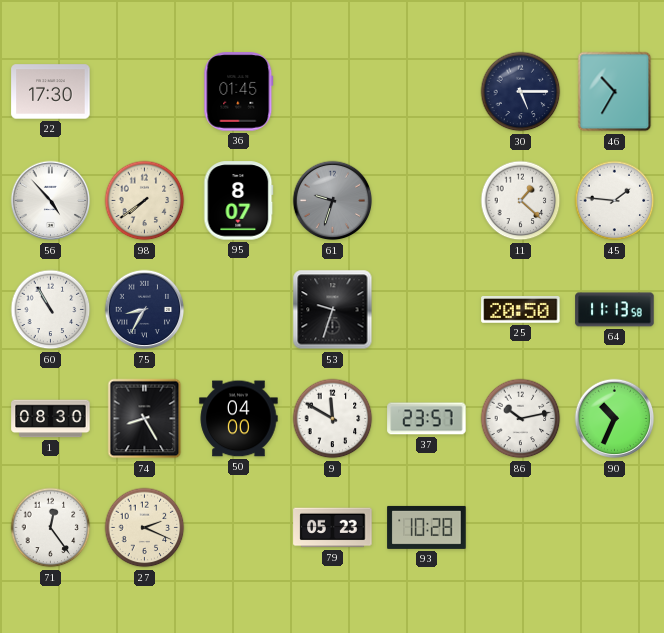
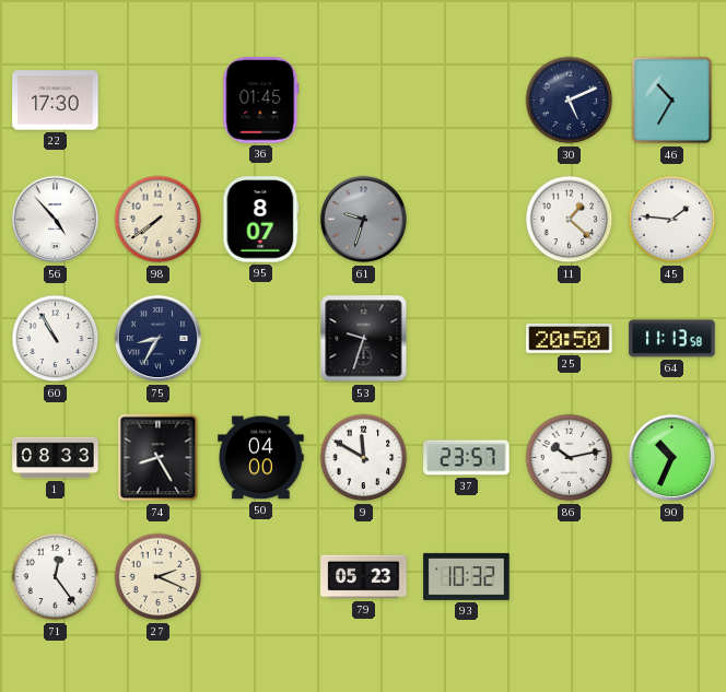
30: 5:15 -> 5:11 (570, 101)
1: 08:30 -> 08:33 (56, 458)
93: 10:28 -> 10:32 (467, 576)
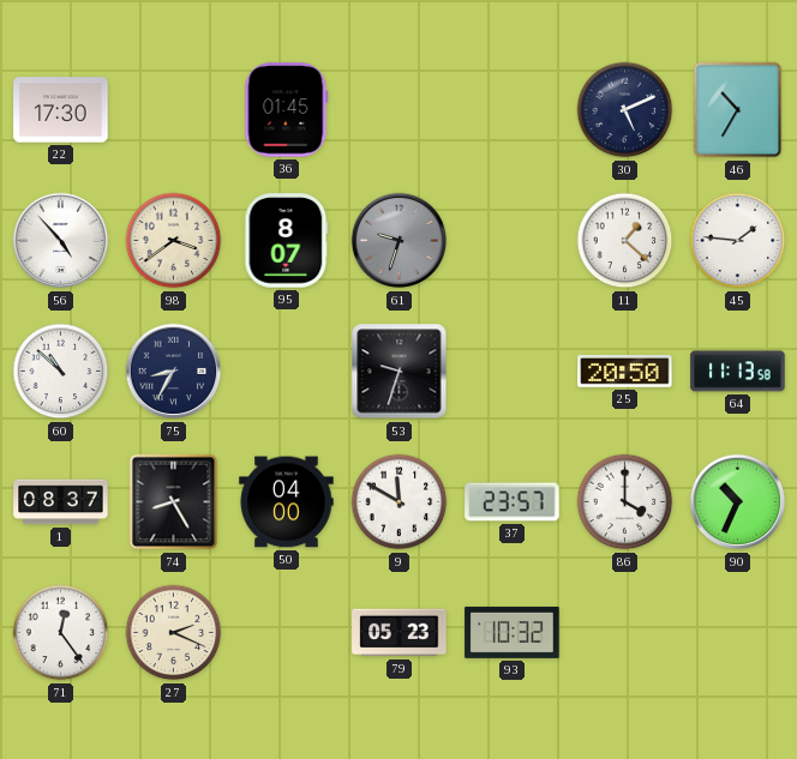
98: 7:39 -> 3:39 (174, 241)
60: 10:55 -> 10:52 (61, 372)
1: 08:33 -> 08:37 (61, 502)
86: 10:13 -> 4:00 (625, 502)
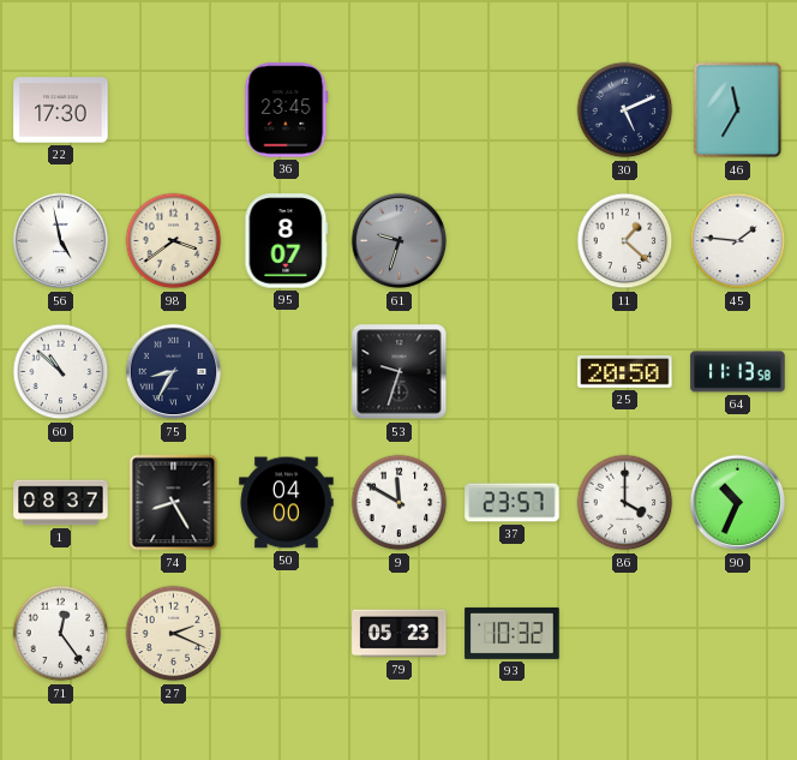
36: 01:45 -> 23:45 (287, 110)
46: 10:35 -> 11:35 (738, 110)
56: 4:53 -> 4:58 (61, 241)
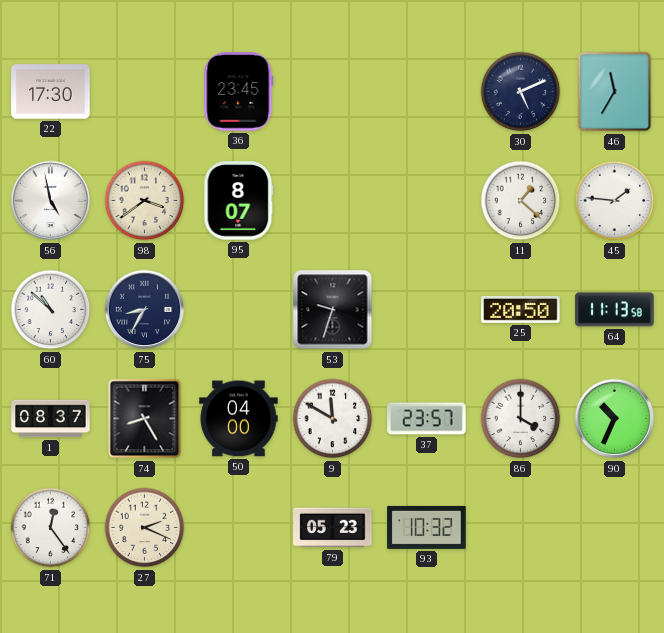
61: 9:33 -> none (400, 241)
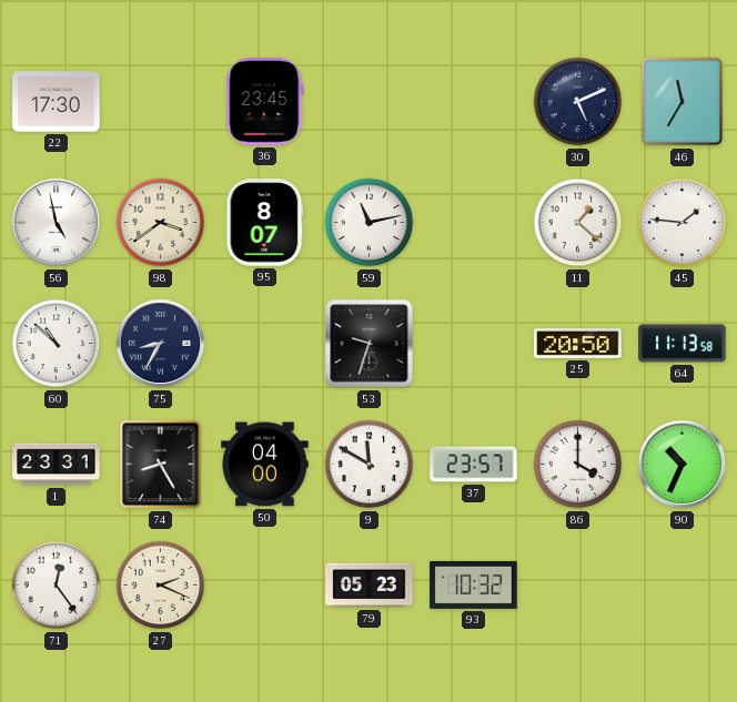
59: none -> 11:13 (370, 223)
1: 08:37 -> 23:31 (57, 465)
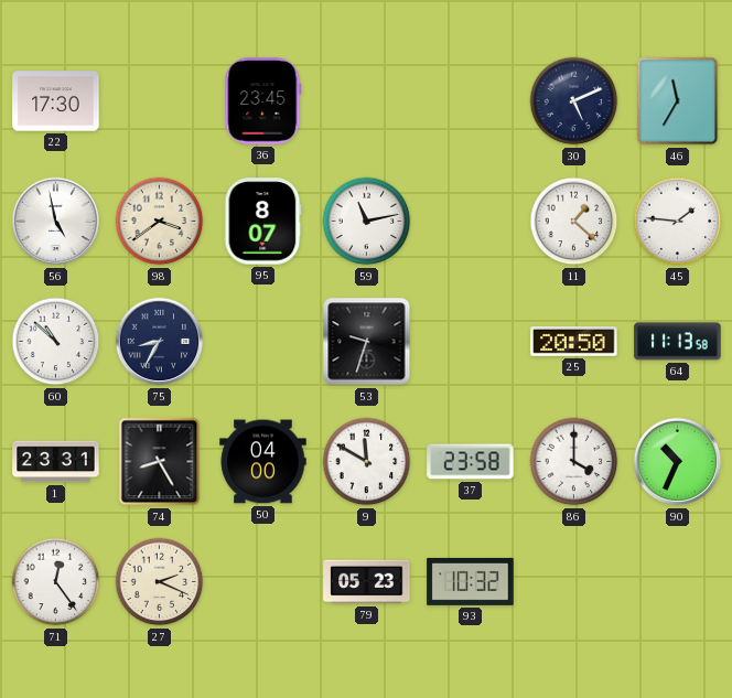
37: 23:57 -> 23:58 (471, 462)
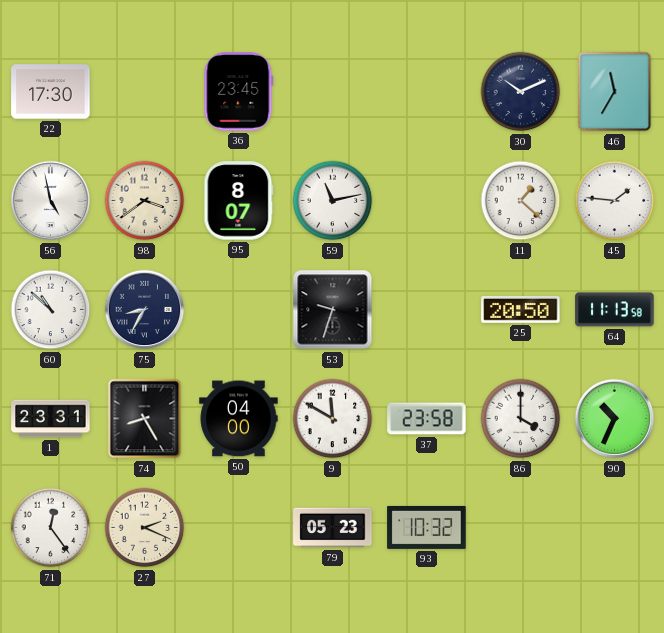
30: 5:11 -> 10:11 (521, 92)
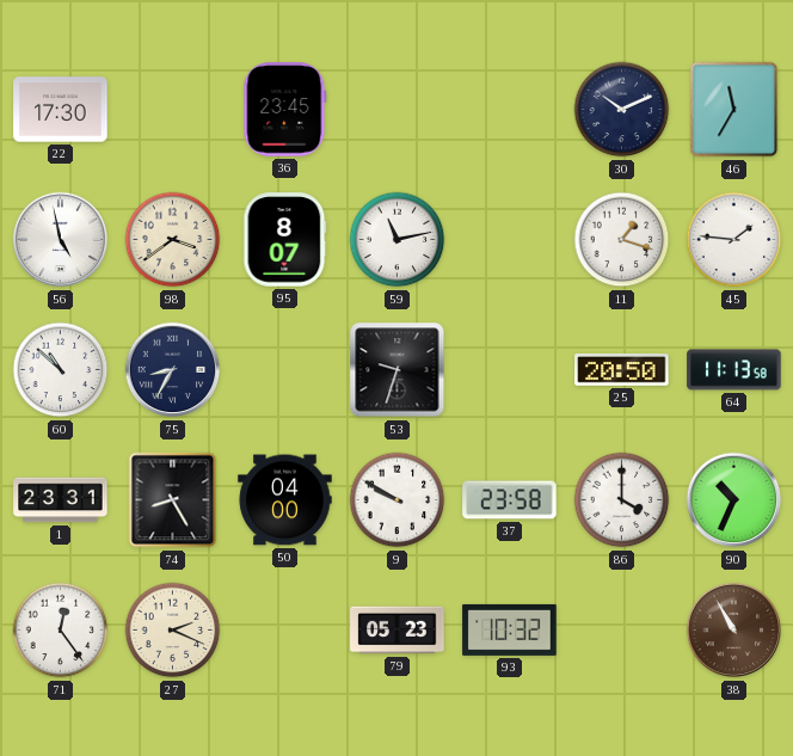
11: 1:22 -> 1:18 (622, 240)
9: 11:50 -> 9:50 (398, 500)
38: none -> 10:55 (734, 631)
